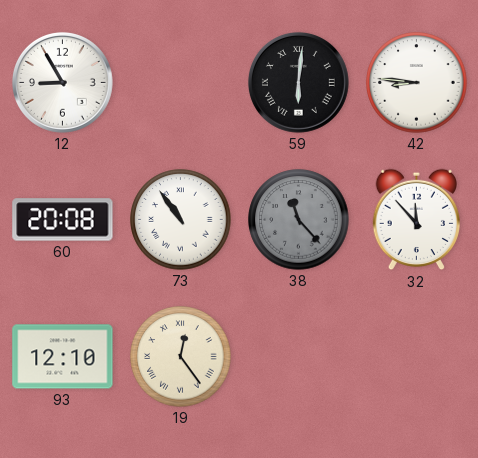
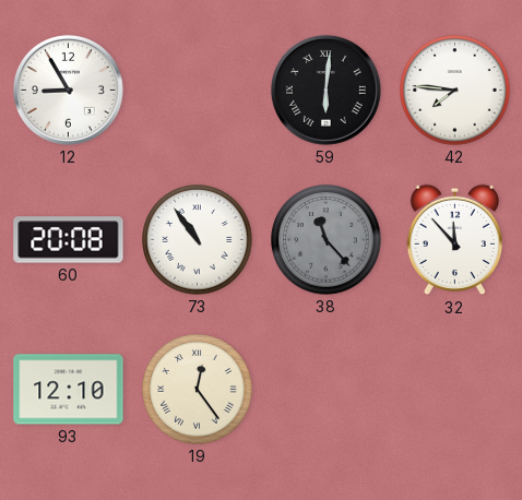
42: 8:46 -> 7:46 (455, 91)
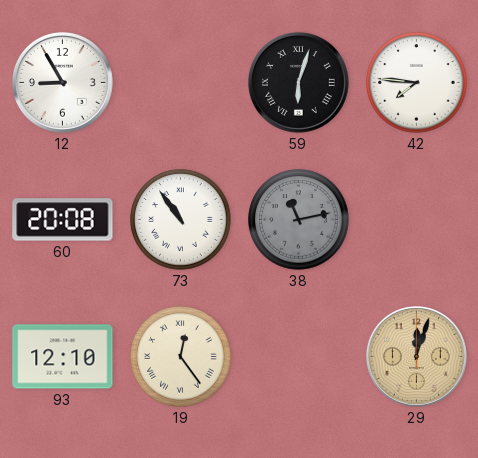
59: 6:01 -> 6:03 (298, 82)
38: 11:23 -> 11:13 (299, 220)
32: 11:53 -> none (454, 240)
29: none -> 12:03 (416, 356)
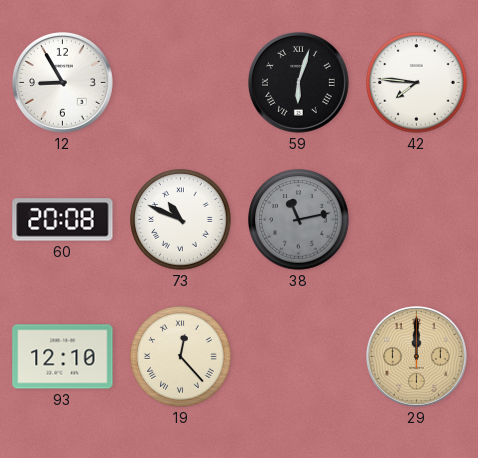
73: 10:54 -> 10:49 (181, 220)
19: 12:24 -> 12:23 (181, 357)
29: 12:03 -> 12:00 (416, 356)
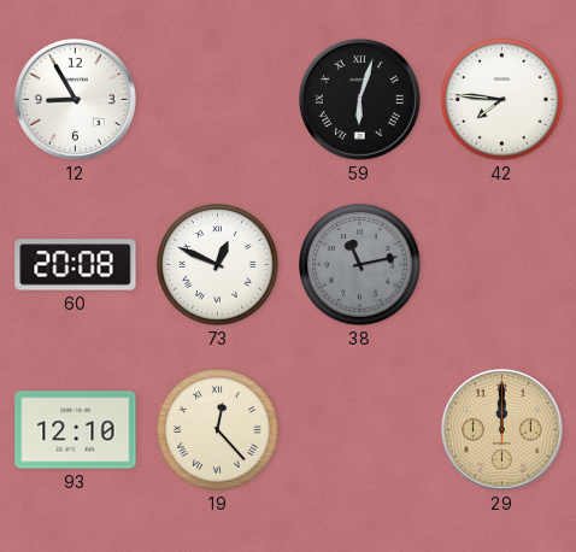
73: 10:49 -> 12:49 (218, 265)
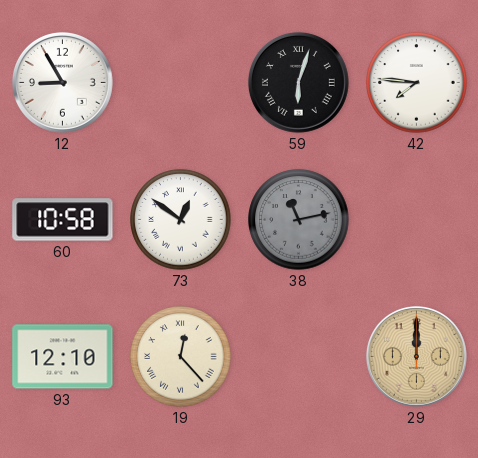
60: 20:08 -> 10:58 (63, 220)
73: 12:49 -> 12:51 (181, 220)
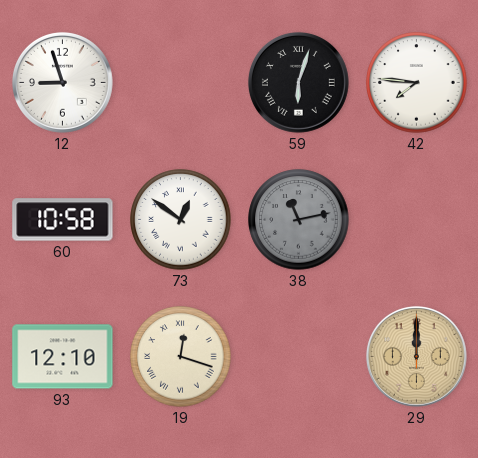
12: 8:55 -> 8:57 (62, 82)
19: 12:23 -> 12:18 (181, 357)
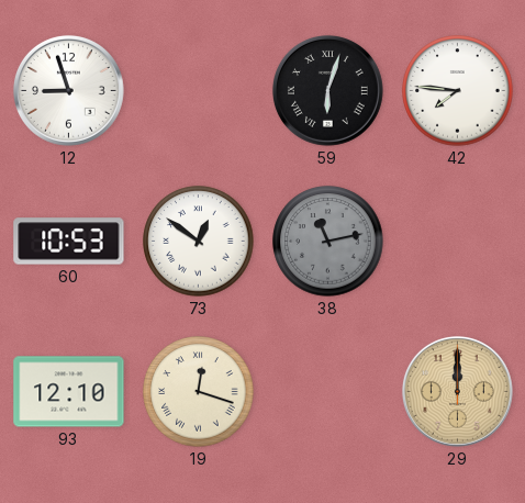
60: 10:58 -> 10:53 (69, 242)
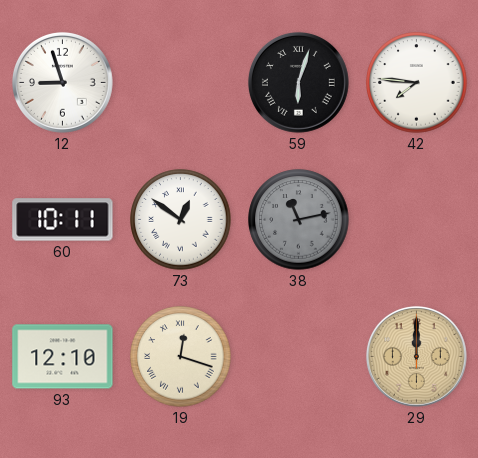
60: 10:53 -> 10:11 (63, 220)
